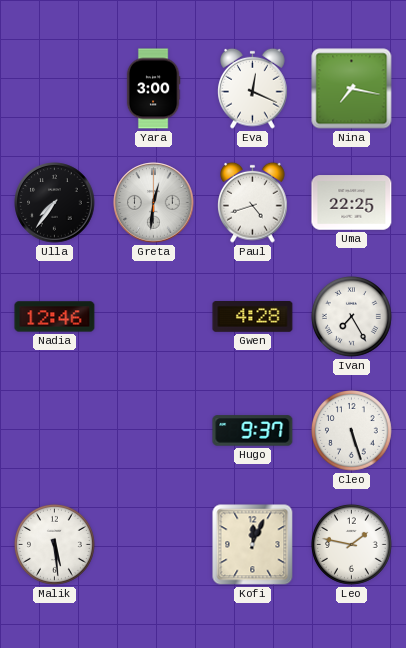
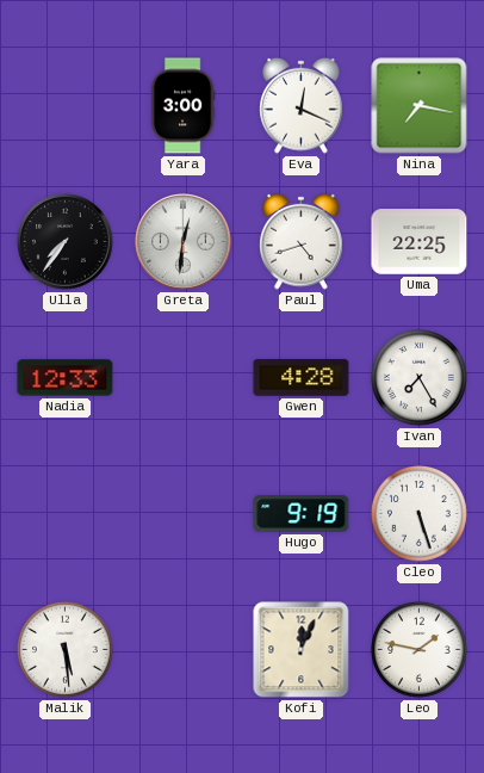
Nadia: 12:46 -> 12:33 (66, 378)
Hugo: 9:37 -> 9:19 (302, 514)
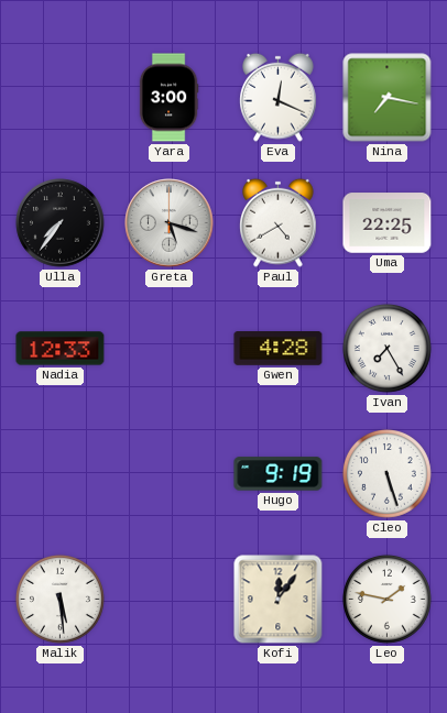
Greta: 12:31 -> 5:18 (170, 223)
Paul: 4:42 -> 4:40 (279, 222)
Kofi: 12:04 -> 12:06 (279, 600)
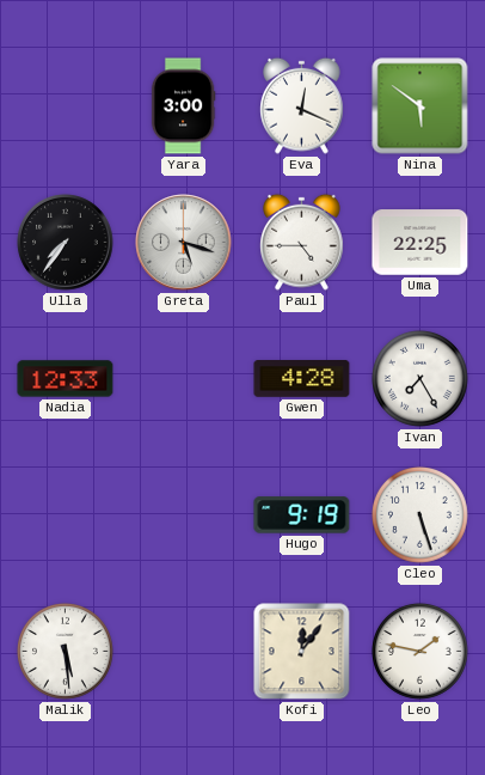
Nina: 7:17 -> 5:51 (420, 106)
Paul: 4:40 -> 4:45 (302, 242)
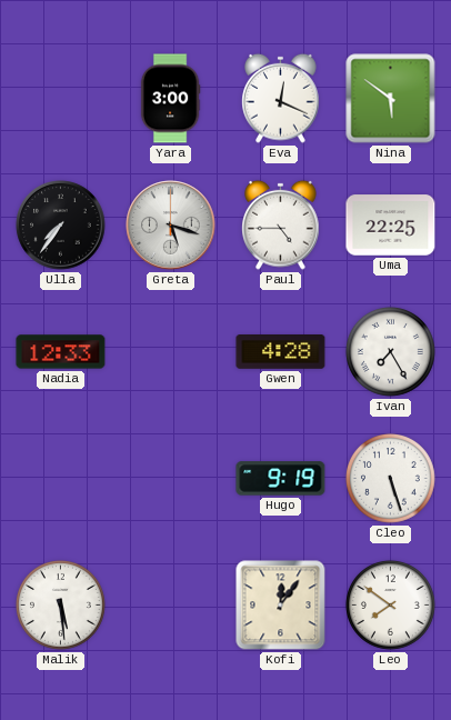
Leo: 1:47 -> 7:51 (390, 604)
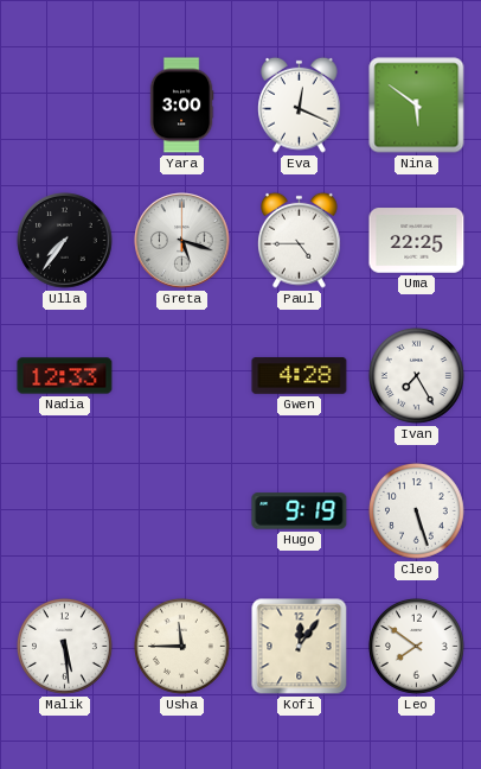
Usha: none -> 11:45 (181, 646)
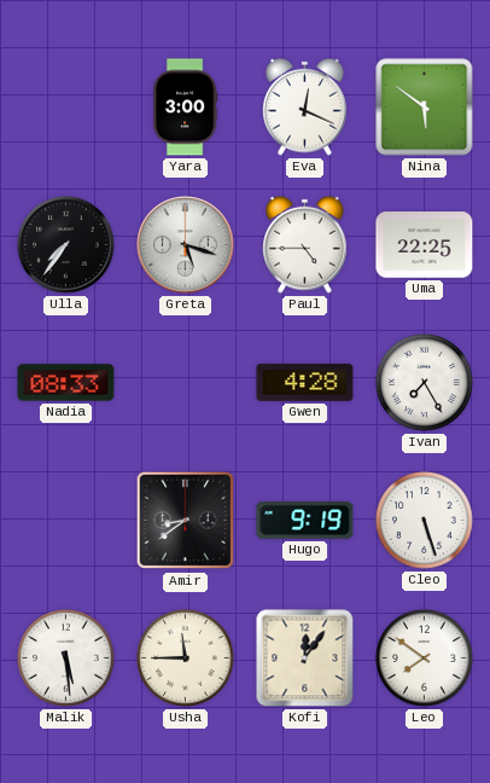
Nadia: 12:33 -> 08:33 (66, 383)
Amir: none -> 8:39 (186, 521)
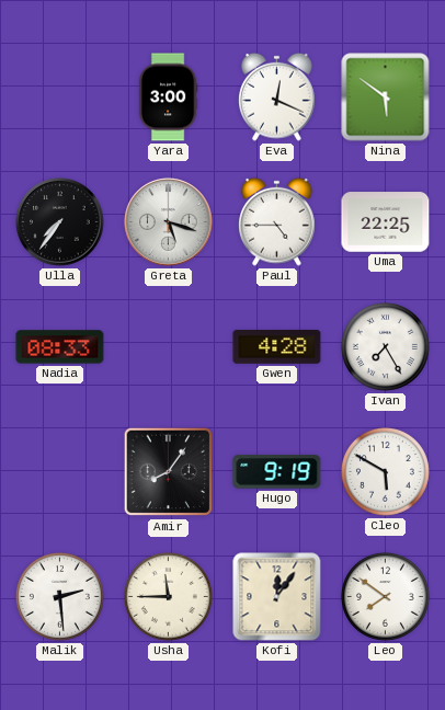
Amir: 8:39 -> 8:06 (169, 472)
Cleo: 5:27 -> 5:50 (385, 471)
Malik: 5:29 -> 2:29 (59, 596)
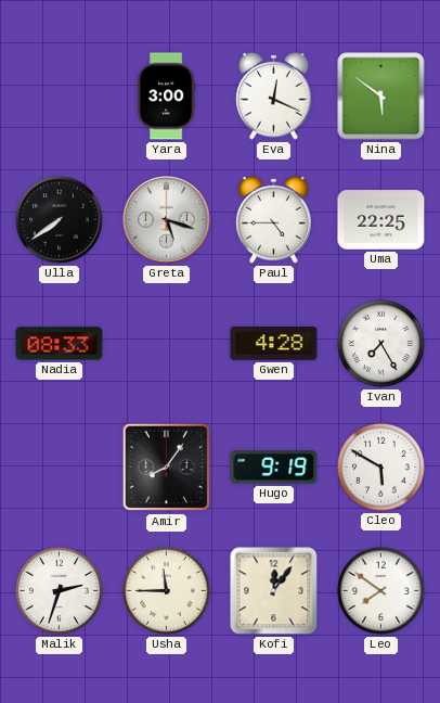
Ulla: 7:36 -> 7:39 (60, 220)
Malik: 2:29 -> 2:33 (59, 590)
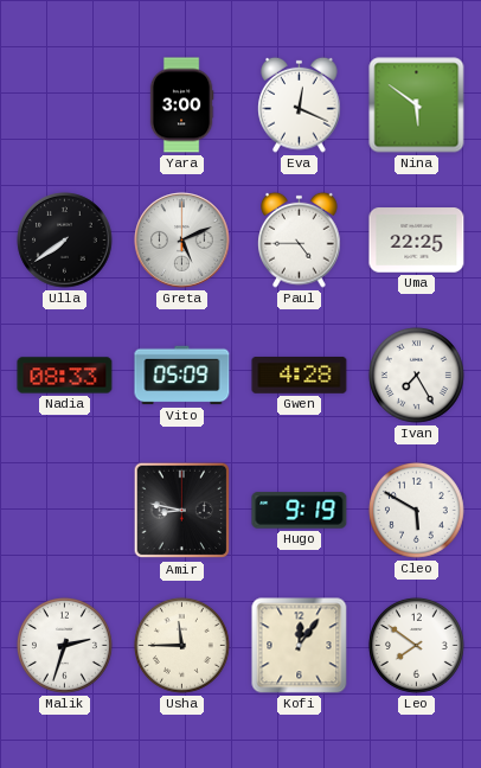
Greta: 5:18 -> 5:11 (182, 241)
Vito: none -> 05:09 (182, 376)
Amir: 8:06 -> 8:47 (182, 511)
